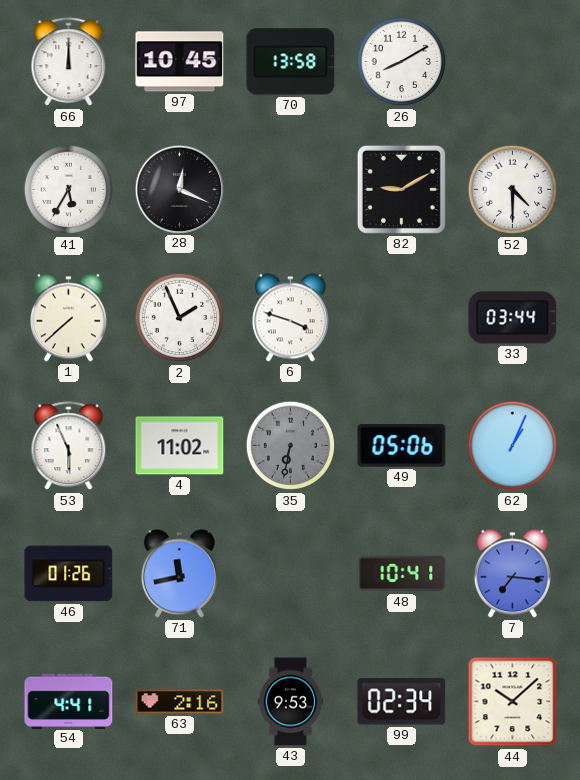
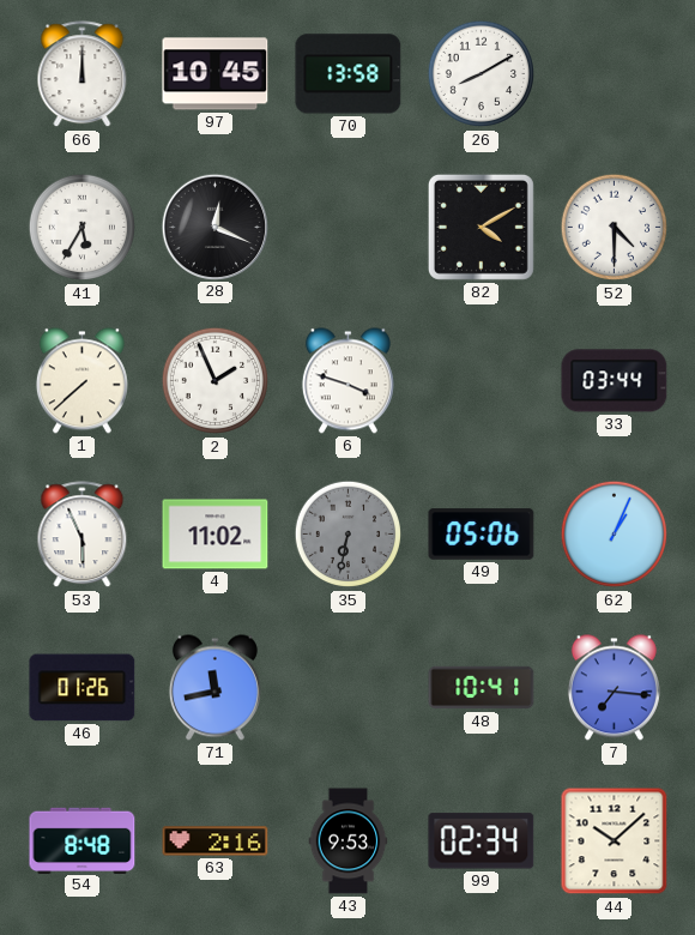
82: 9:10 -> 4:10 (481, 227)
54: 4:41 -> 8:48 (83, 840)
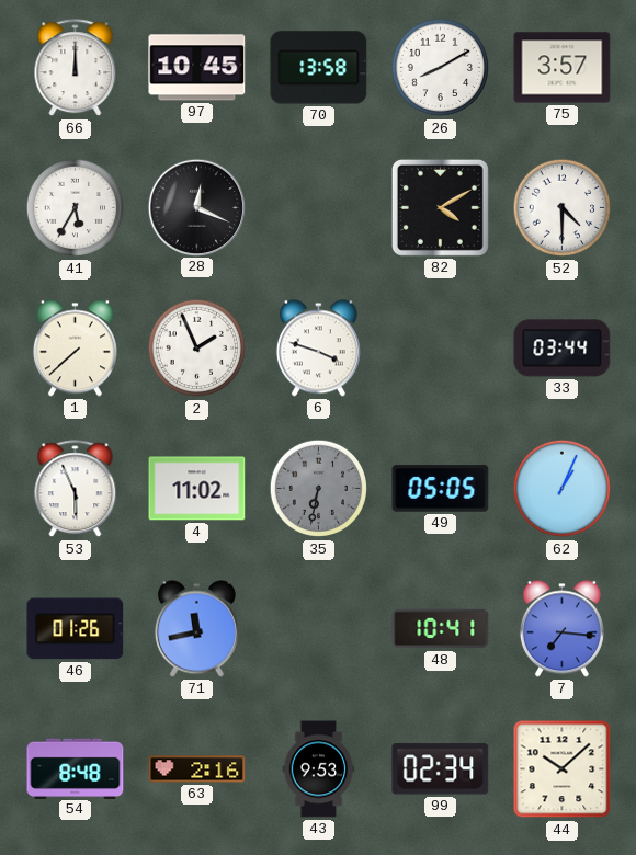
75: none -> 3:57 (563, 68)
49: 05:06 -> 05:05 (441, 489)
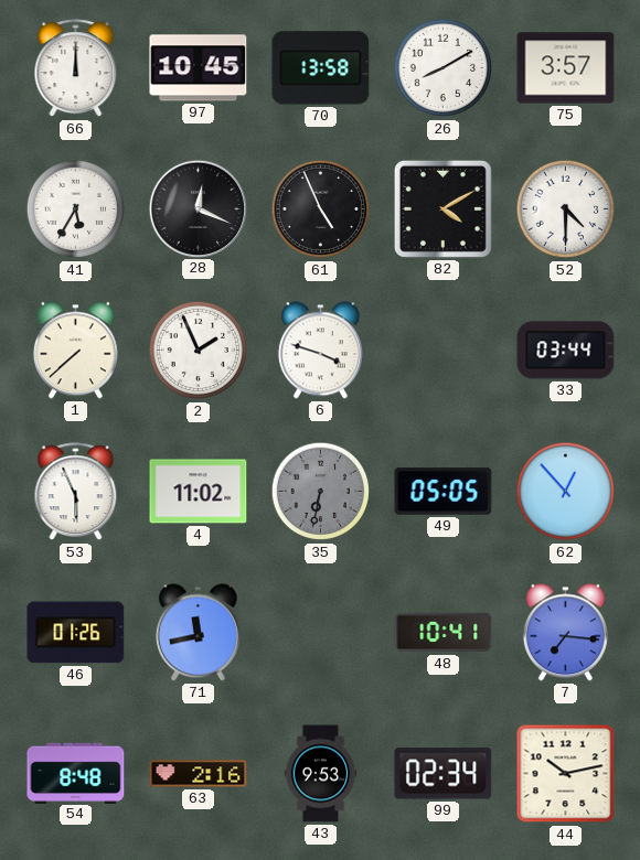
61: none -> 4:56 (321, 209)
62: 1:04 -> 12:53 (566, 492)
44: 10:08 -> 10:13 (566, 774)
